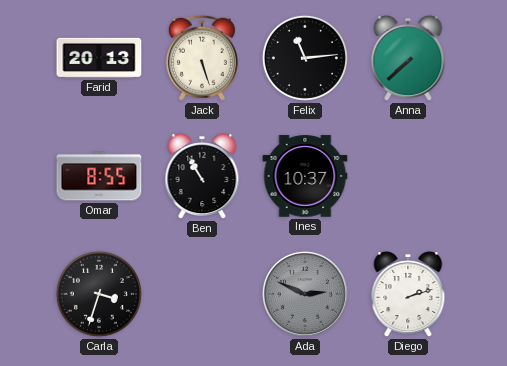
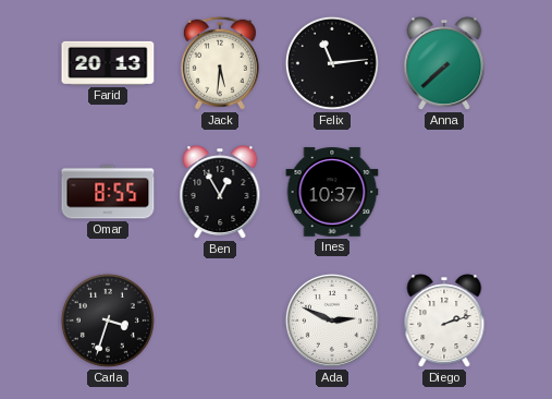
Jack: 5:27 -> 5:31 (220, 63)
Ben: 10:55 -> 12:55 (220, 193)
Ada dial: grey -> white (332, 321)
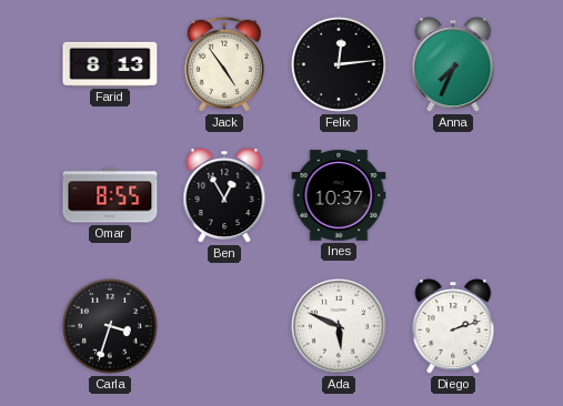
Farid: 20:13 -> 8:13 (110, 64)
Jack: 5:31 -> 4:54 (224, 64)
Felix: 11:14 -> 12:14 (339, 64)
Anna: 7:38 -> 7:34 (453, 65)
Ada: 2:49 -> 5:49 (339, 326)
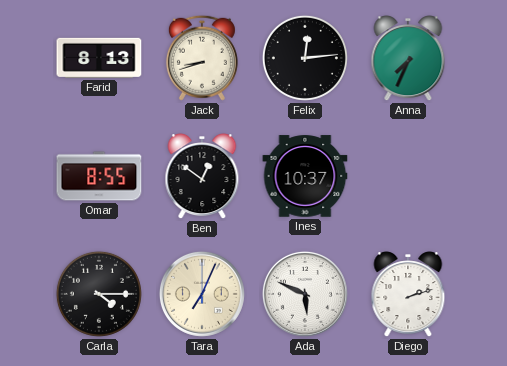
Jack: 4:54 -> 8:42 (202, 58)
Ben: 12:55 -> 12:51 (202, 177)
Carla: 3:33 -> 4:15 (99, 294)
Tara: none -> 7:04 (202, 294)
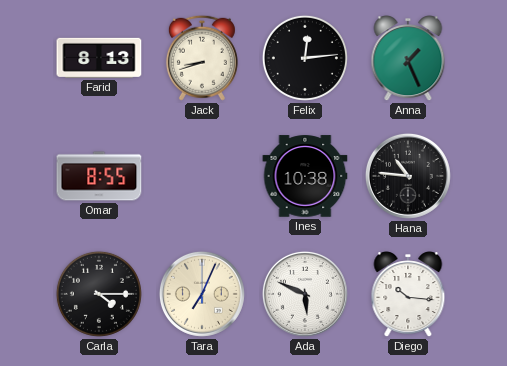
Anna: 7:34 -> 1:26 (408, 59)
Ben: 12:51 -> none (202, 177)
Ines: 10:37 -> 10:38 (305, 176)
Hana: none -> 10:46 (408, 176)
Diego: 2:12 -> 10:16 (408, 295)
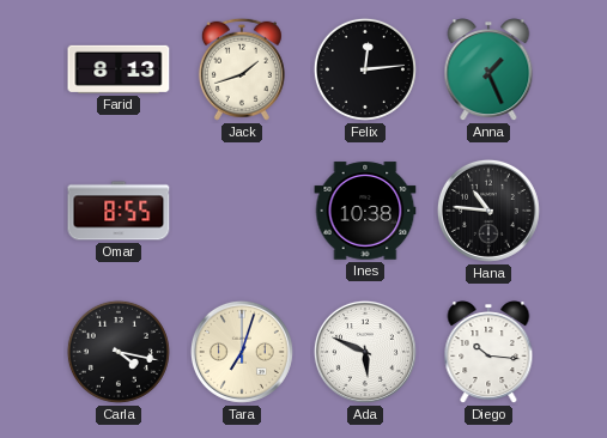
Jack: 8:42 -> 1:42 (242, 69)
Carla: 4:15 -> 4:17 (119, 352)
Tara: 7:04 -> 7:03 (242, 352)
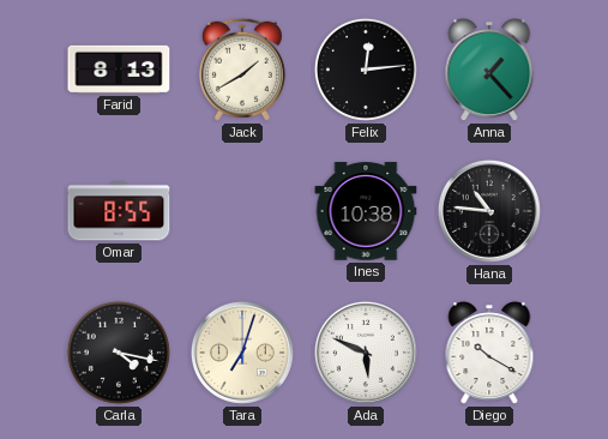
Jack: 1:42 -> 1:40 (242, 70)
Anna: 1:26 -> 1:23 (489, 71)
Diego: 10:16 -> 10:20 (489, 354)
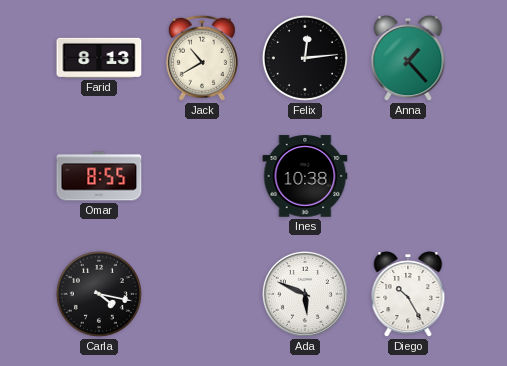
Jack: 1:40 -> 10:40 (202, 58)
Hana: 10:46 -> none (489, 211)
Tara: 7:03 -> none (242, 353)
Diego: 10:20 -> 10:25 (408, 295)
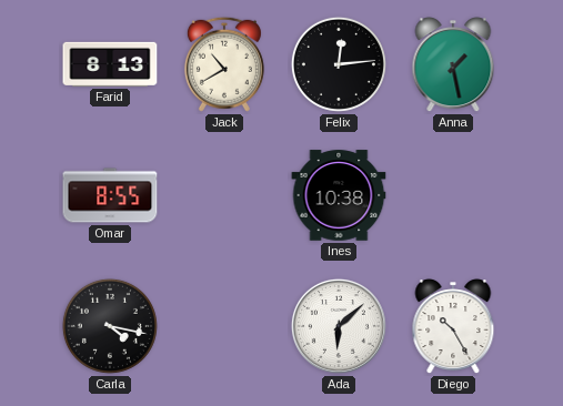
Anna: 1:23 -> 1:28 (453, 65)
Ada: 5:49 -> 6:08 (339, 326)
